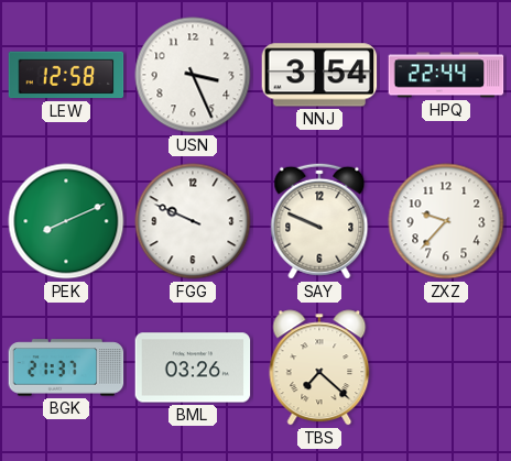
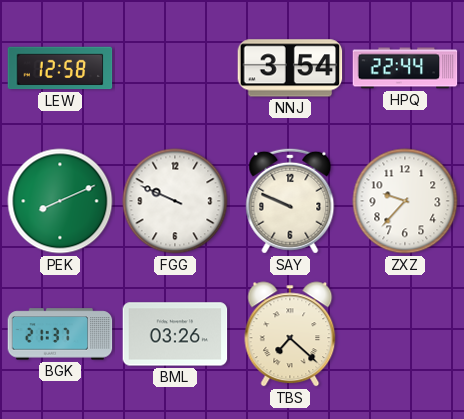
USN: 3:26 -> none (193, 75)
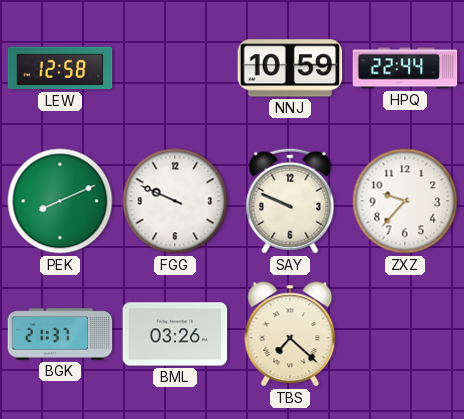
NNJ: 3:54 -> 10:59 (290, 68)
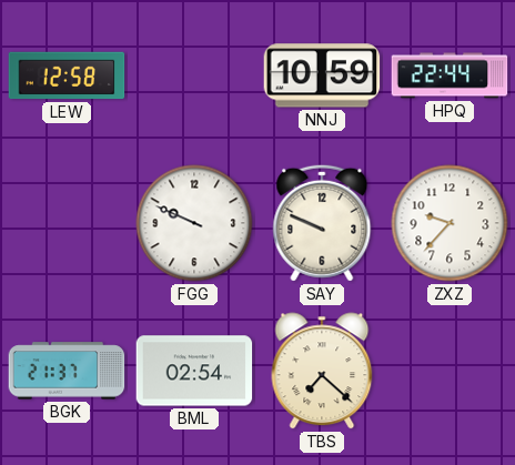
PEK: 8:11 -> none (60, 201)
BML: 03:26 -> 02:54 (194, 371)
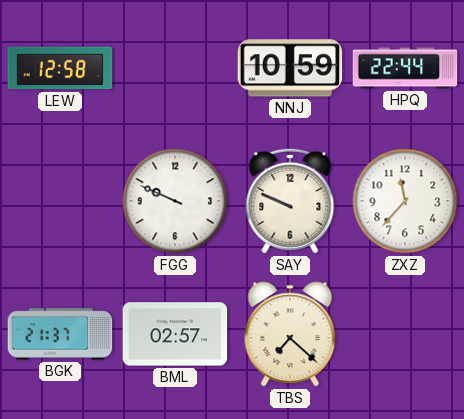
ZXZ: 9:37 -> 11:37 (405, 201)
BML: 02:54 -> 02:57 (175, 334)
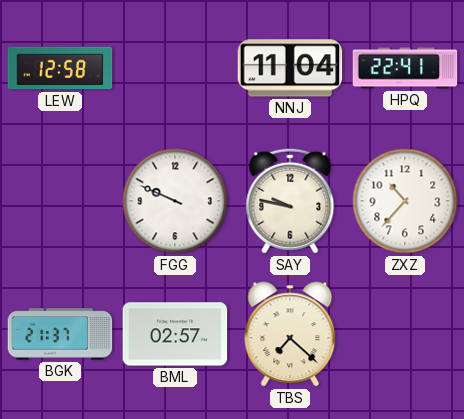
NNJ: 10:59 -> 11:04 (290, 68)
HPQ: 22:44 -> 22:41 (405, 68)
SAY: 9:49 -> 9:47 (290, 201)
ZXZ: 11:37 -> 10:37 (405, 201)
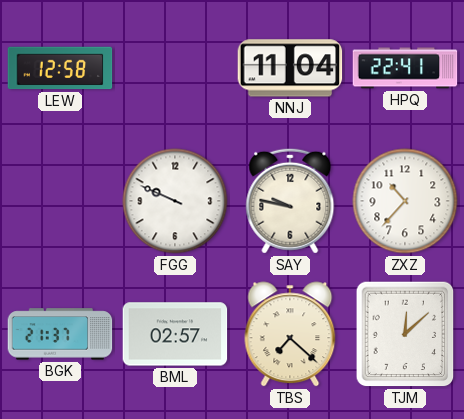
TJM: none -> 12:08 (405, 334)
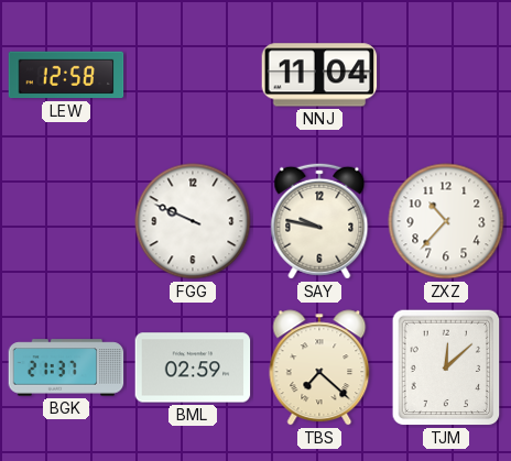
HPQ: 22:41 -> none (405, 68)
BML: 02:57 -> 02:59 (193, 367)
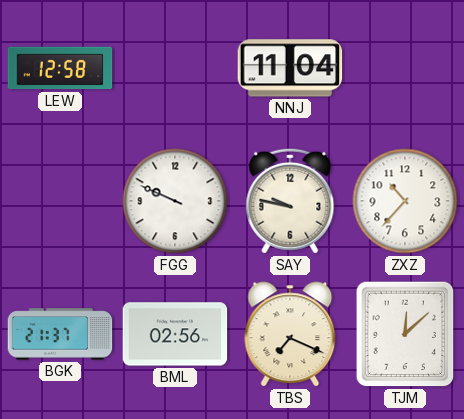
BML: 02:59 -> 02:56 (175, 334)
TBS: 7:22 -> 7:19 (290, 334)
